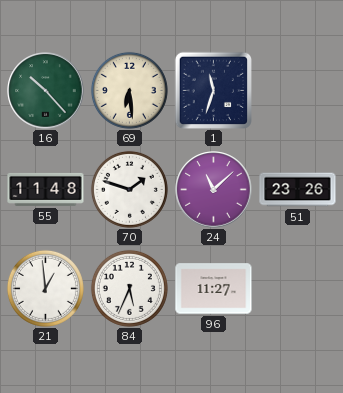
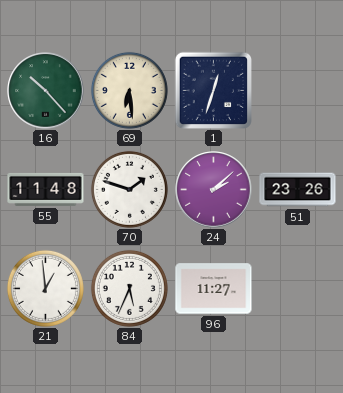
1: 11:33 -> 12:33 (213, 90)
24: 11:08 -> 2:08 (214, 190)
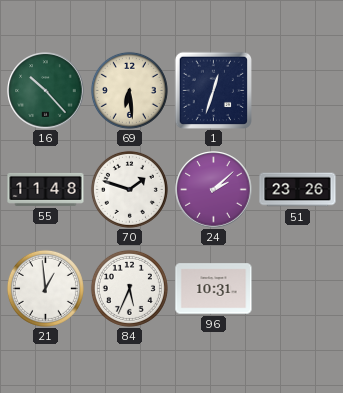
96: 11:27 -> 10:31 (214, 289)
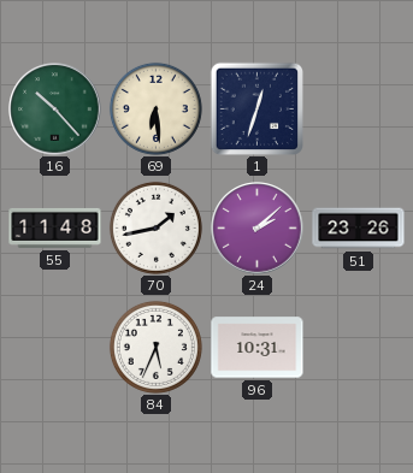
70: 1:48 -> 1:43 (155, 227)
21: 12:59 -> none (45, 288)
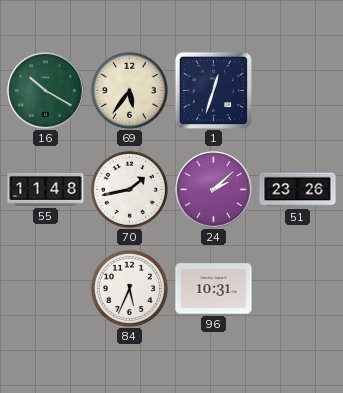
16: 10:23 -> 10:20 (46, 91)
69: 6:29 -> 5:36 (129, 90)
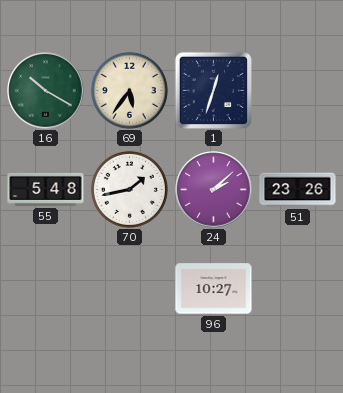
55: 11:48 -> 5:48 (46, 189)
84: 5:34 -> none (129, 288)
96: 10:31 -> 10:27 (214, 289)
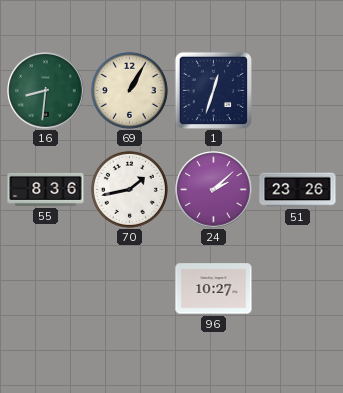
16: 10:20 -> 8:31 (46, 91)
69: 5:36 -> 1:05 (129, 90)
55: 5:48 -> 8:36 (46, 189)
